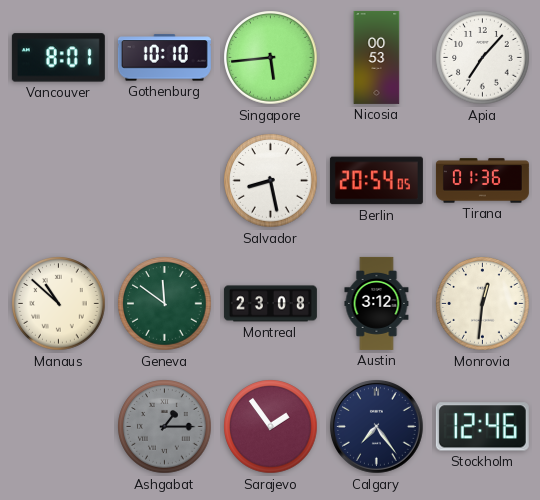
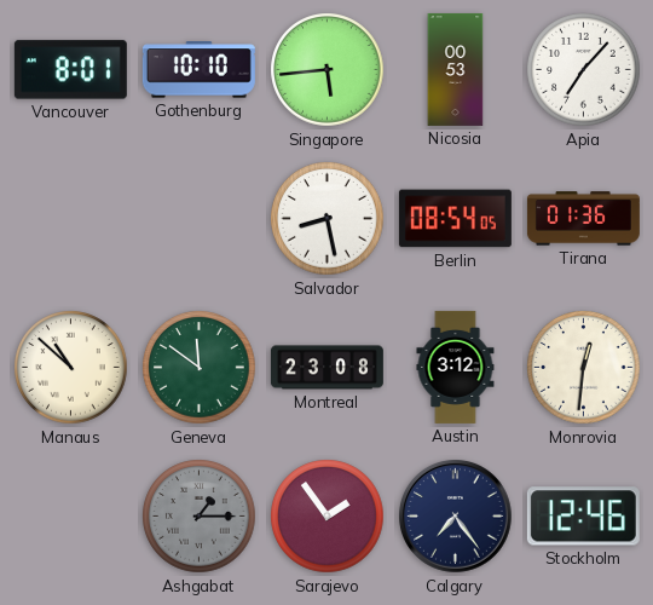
Berlin: 20:54 -> 08:54 (455, 219)
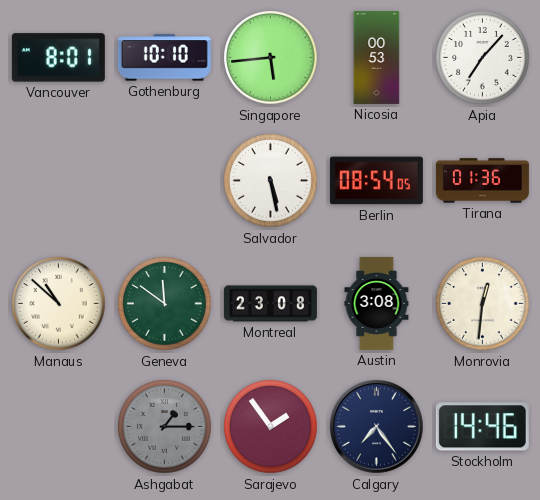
Salvador: 8:28 -> 5:28 (271, 181)
Austin: 3:12 -> 3:08 (377, 303)
Stockholm: 12:46 -> 14:46 (482, 427)
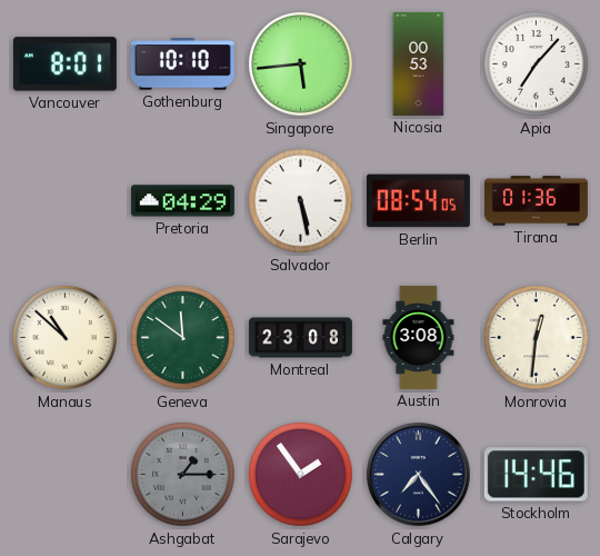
Pretoria: none -> 04:29 (182, 201)
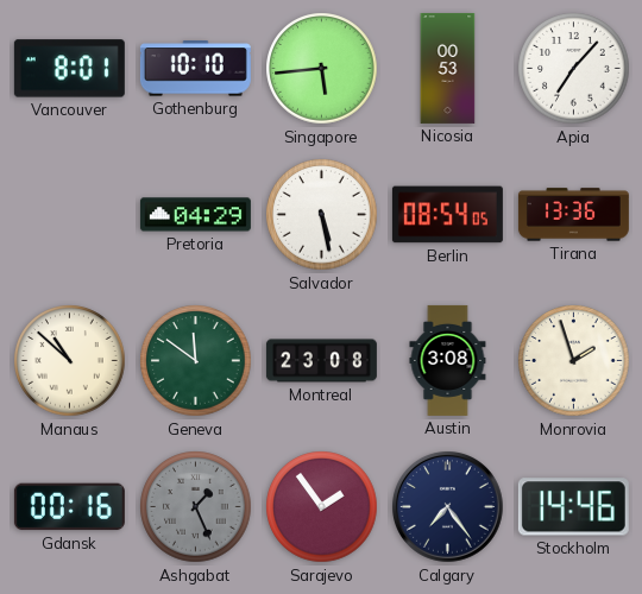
Tirana: 01:36 -> 13:36 (573, 215)
Monrovia: 12:31 -> 1:57 (574, 361)
Gdansk: none -> 00:16 (69, 507)
Ashgabat: 1:15 -> 1:26 (196, 507)
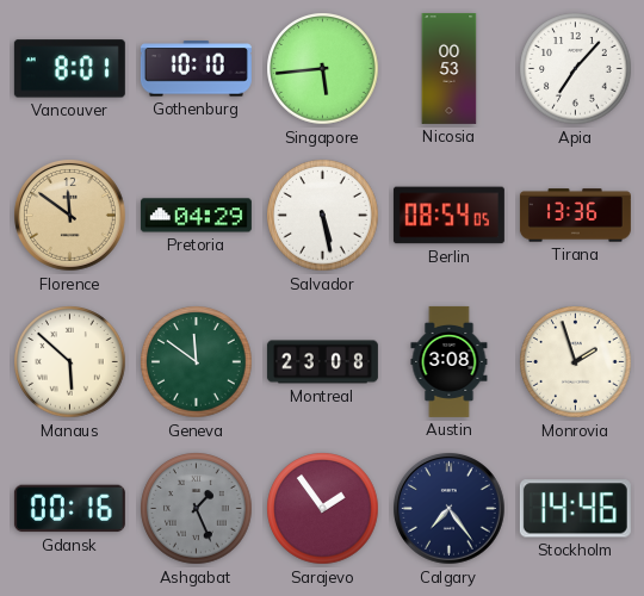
Florence: none -> 11:51 (70, 216)
Manaus: 10:52 -> 5:52 (70, 362)
